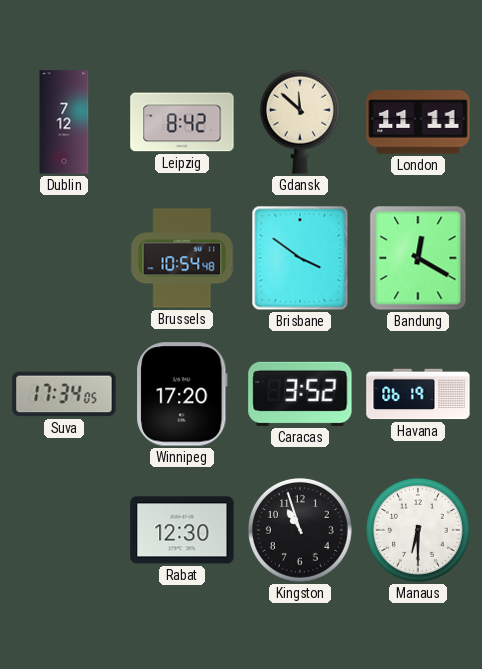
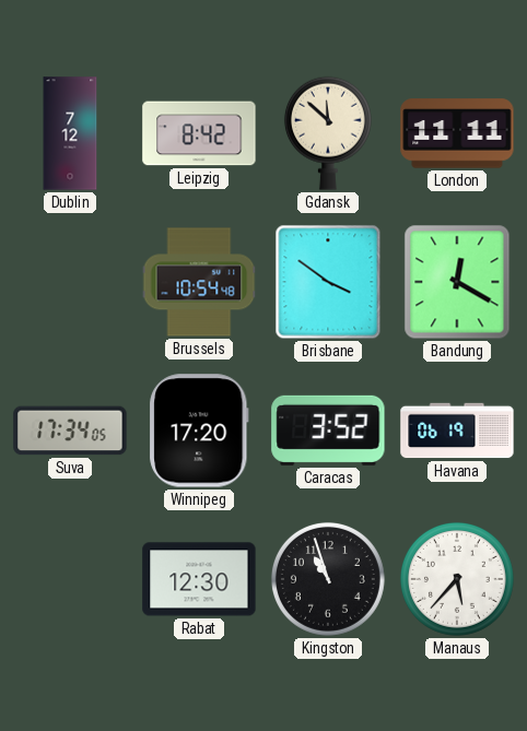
Manaus: 6:30 -> 5:37 (457, 579)
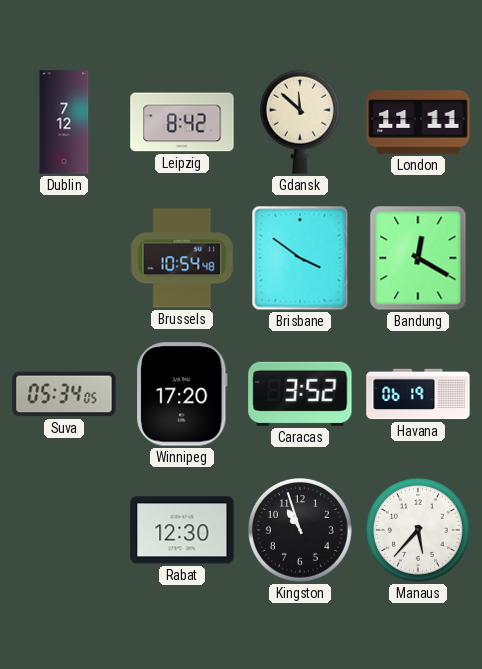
Suva: 17:34 -> 05:34 (64, 394)
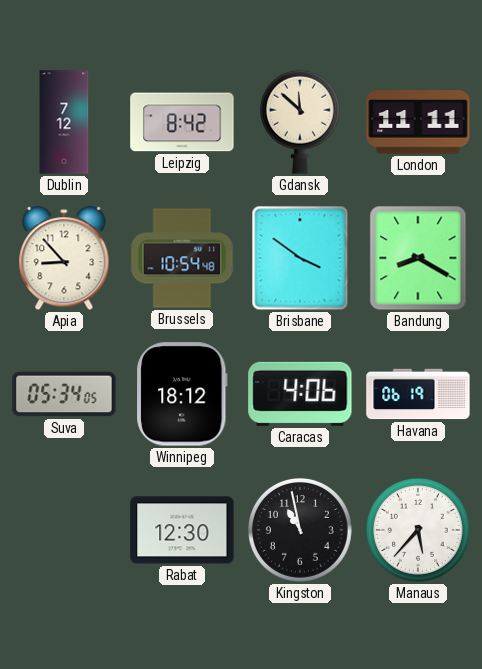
Apia: none -> 8:53 (64, 259)
Bandung: 12:20 -> 8:20 (418, 258)
Winnipeg: 17:20 -> 18:12 (182, 394)
Caracas: 3:52 -> 4:06 (300, 394)
Kingston: 10:57 -> 10:58 (300, 530)
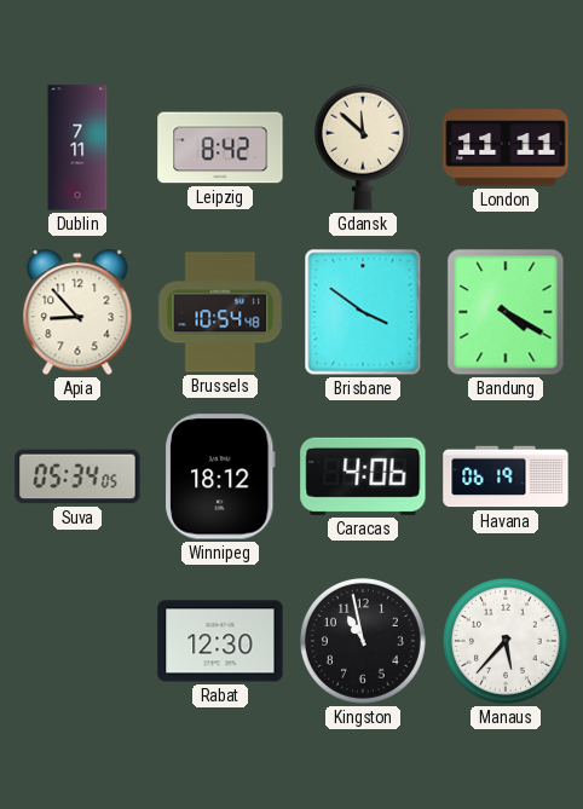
Dublin: 7:12 -> 7:11 (77, 148)
Bandung: 8:20 -> 4:20 (506, 312)
